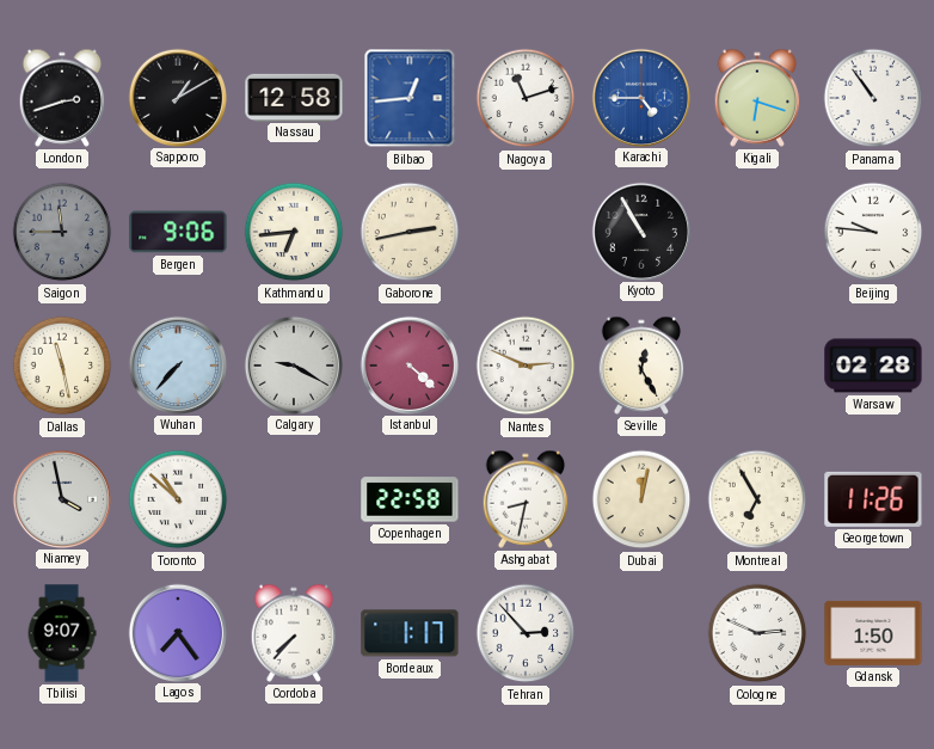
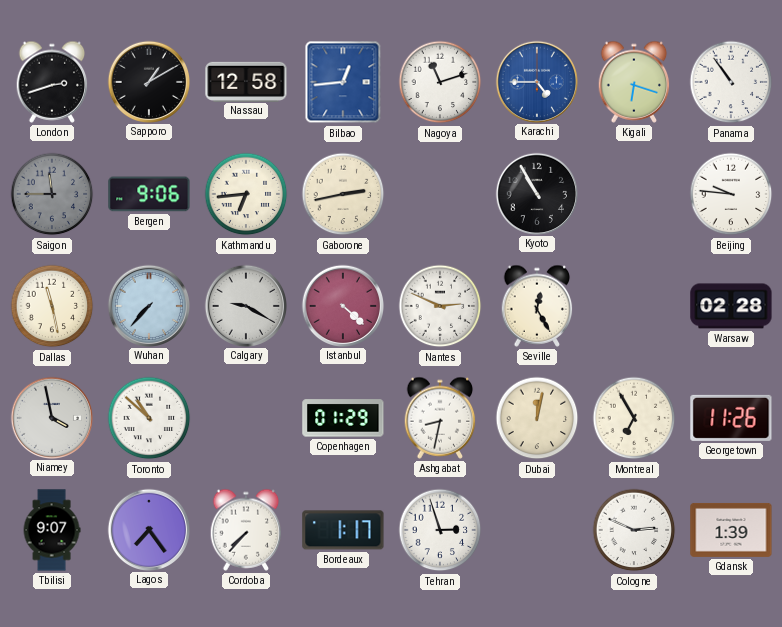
Copenhagen: 22:58 -> 01:29 (343, 418)
Tehran: 2:53 -> 2:57 (440, 530)
Gdansk: 1:50 -> 1:39 (731, 530)
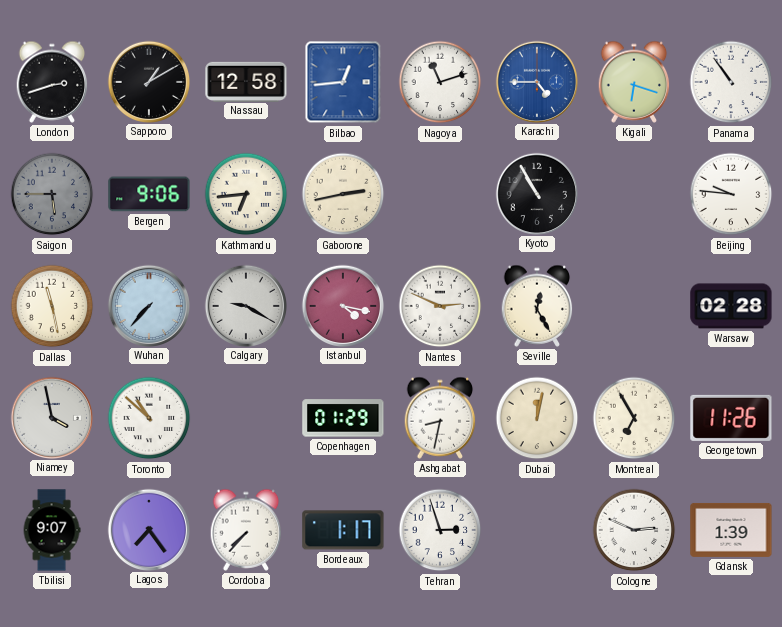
Saigon: 11:45 -> 5:45 (52, 194)
Istanbul: 4:22 -> 4:17 (342, 305)
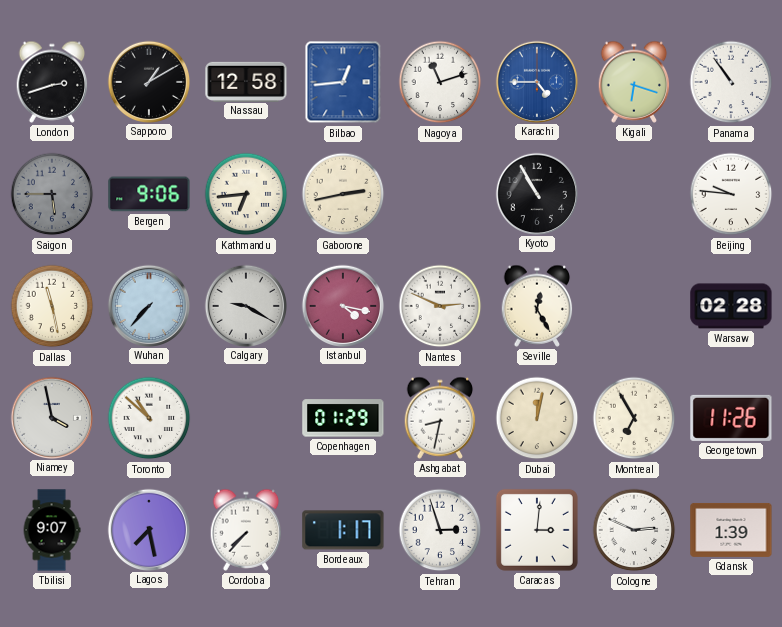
Lagos: 7:24 -> 7:28 (148, 529)
Caracas: none -> 3:01 (537, 530)
